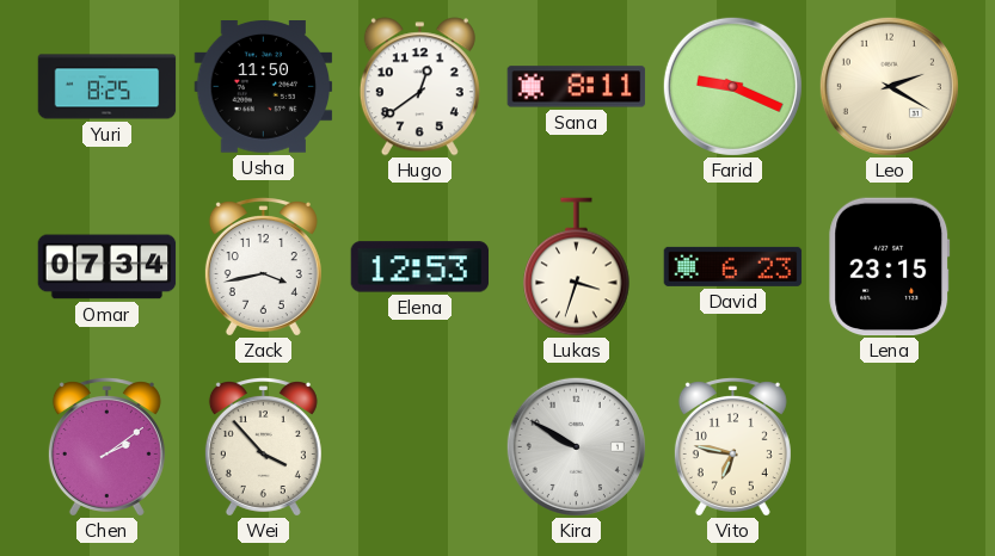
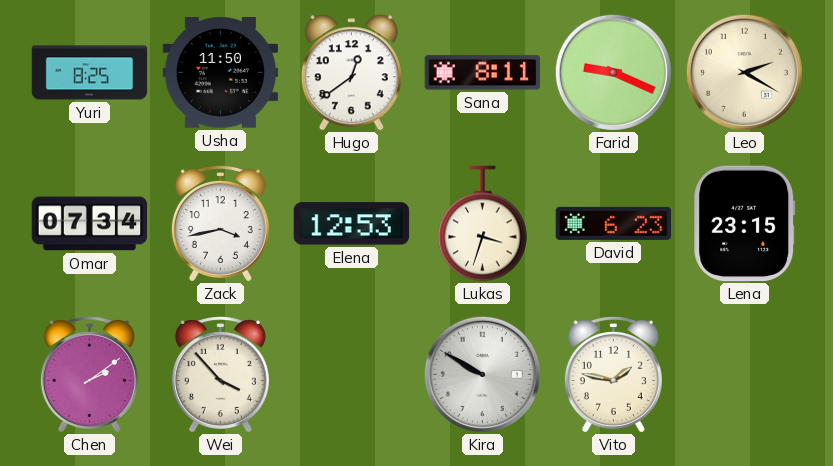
Vito: 6:47 -> 1:47 (613, 375)
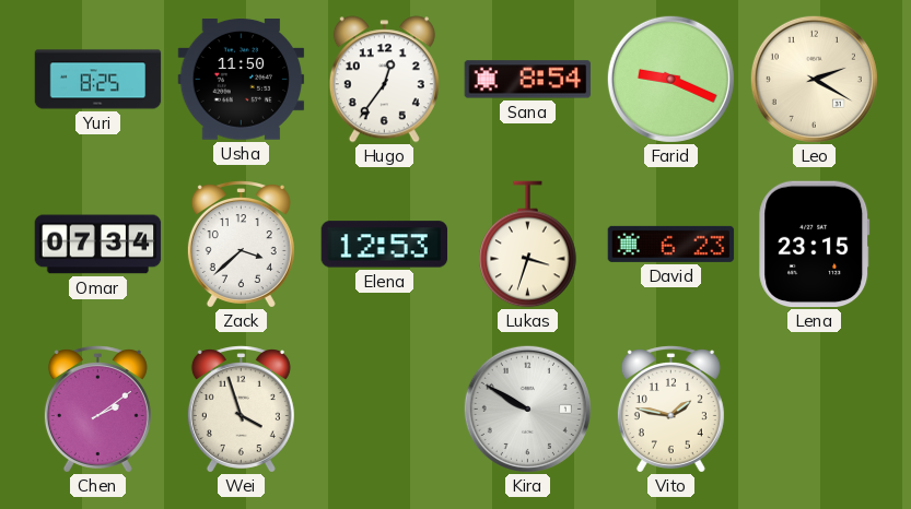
Hugo: 12:39 -> 12:36 (384, 80)
Sana: 8:11 -> 8:54 (528, 80)
Zack: 3:43 -> 3:38 (241, 245)
Wei: 3:53 -> 3:57 (241, 410)
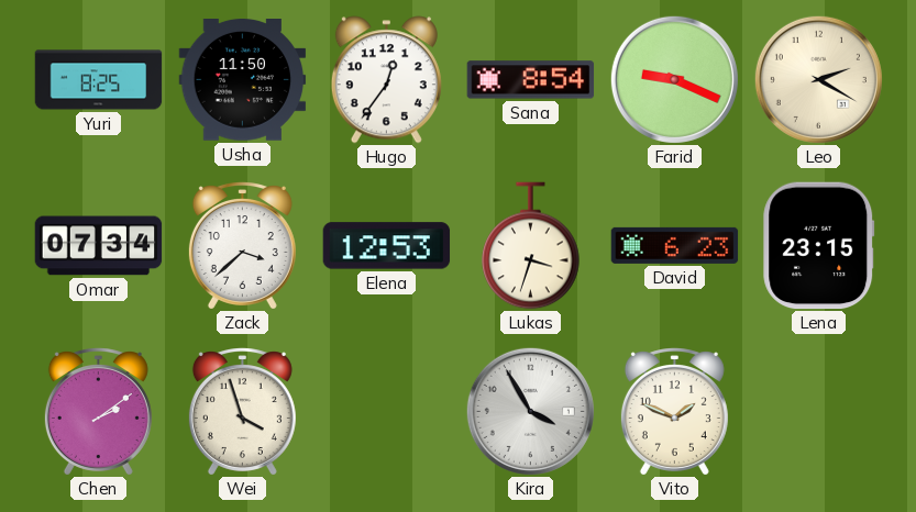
Kira: 9:50 -> 3:55 (530, 411)
Vito: 1:47 -> 1:49 (674, 412)
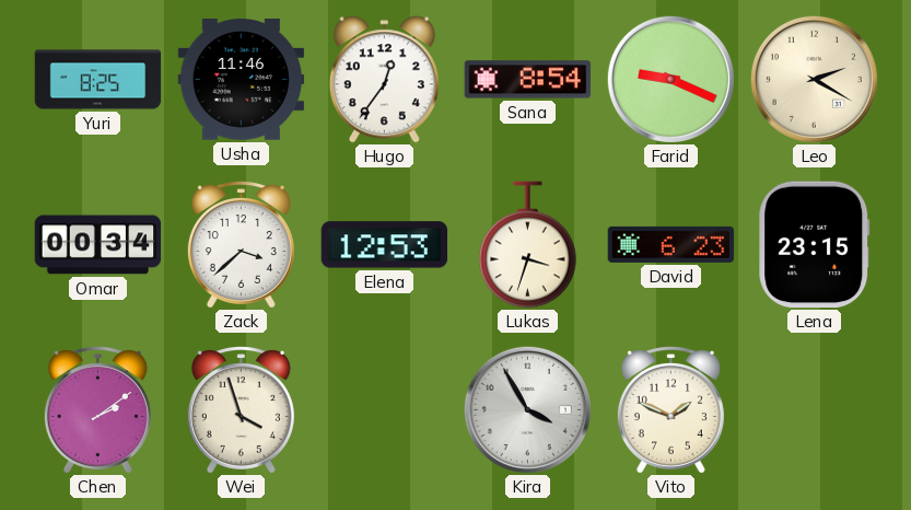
Usha: 11:50 -> 11:46 (242, 80)
Omar: 07:34 -> 00:34 (98, 245)
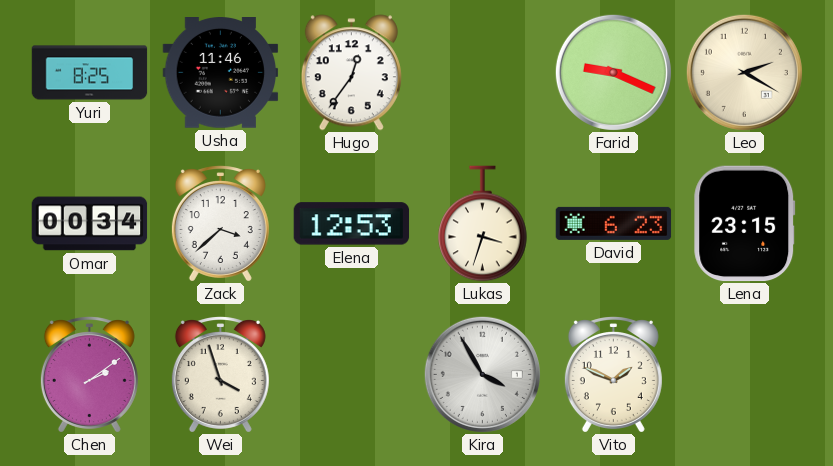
Sana: 8:54 -> none (528, 80)
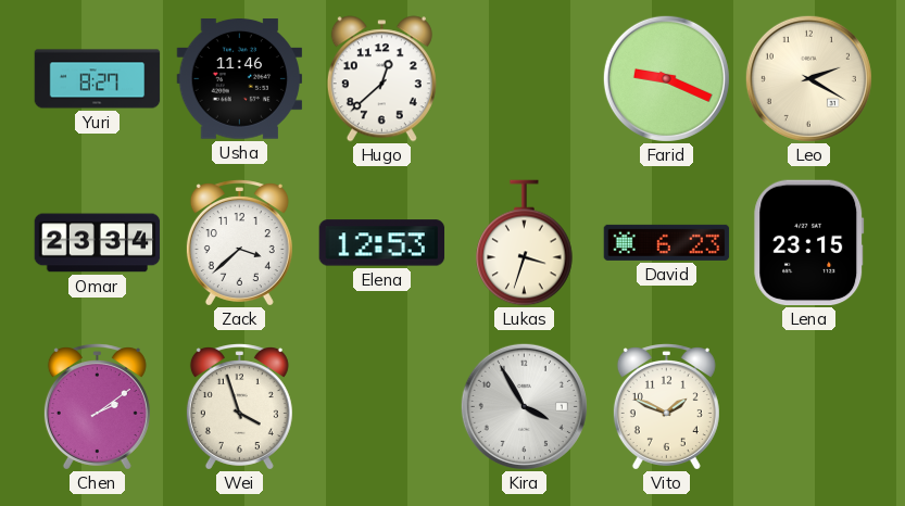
Yuri: 8:25 -> 8:27 (98, 79)
Hugo: 12:36 -> 12:38 (381, 79)
Omar: 00:34 -> 23:34 (98, 243)
